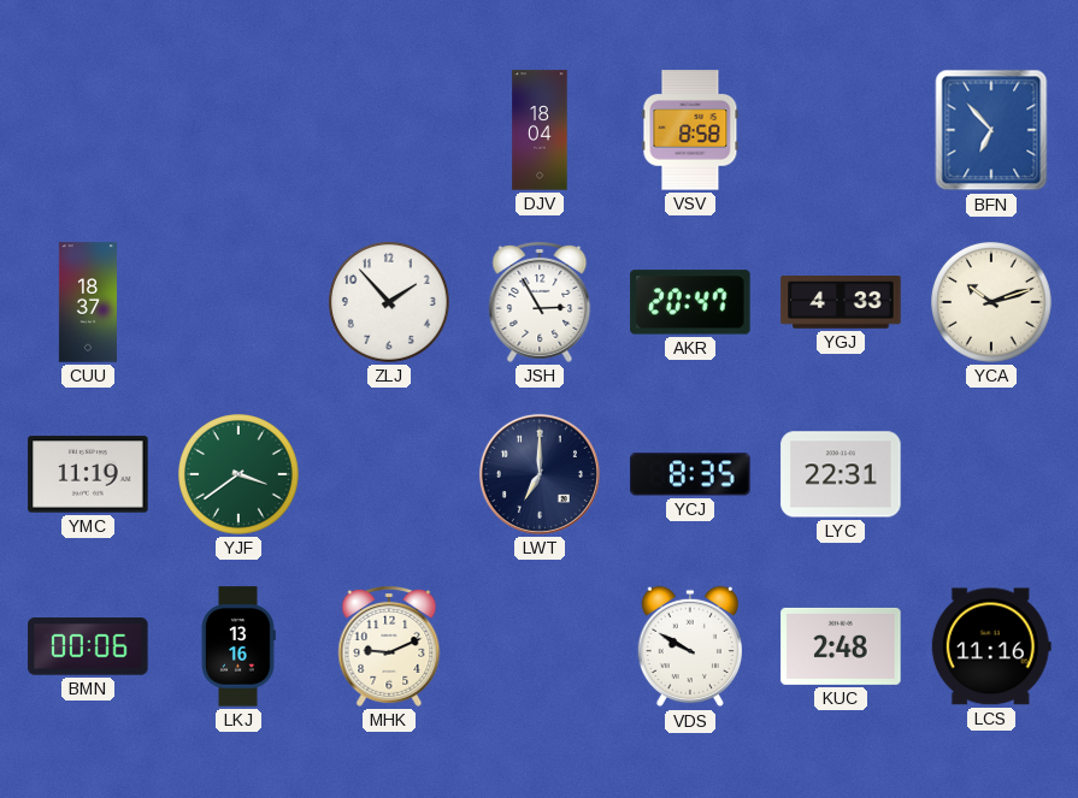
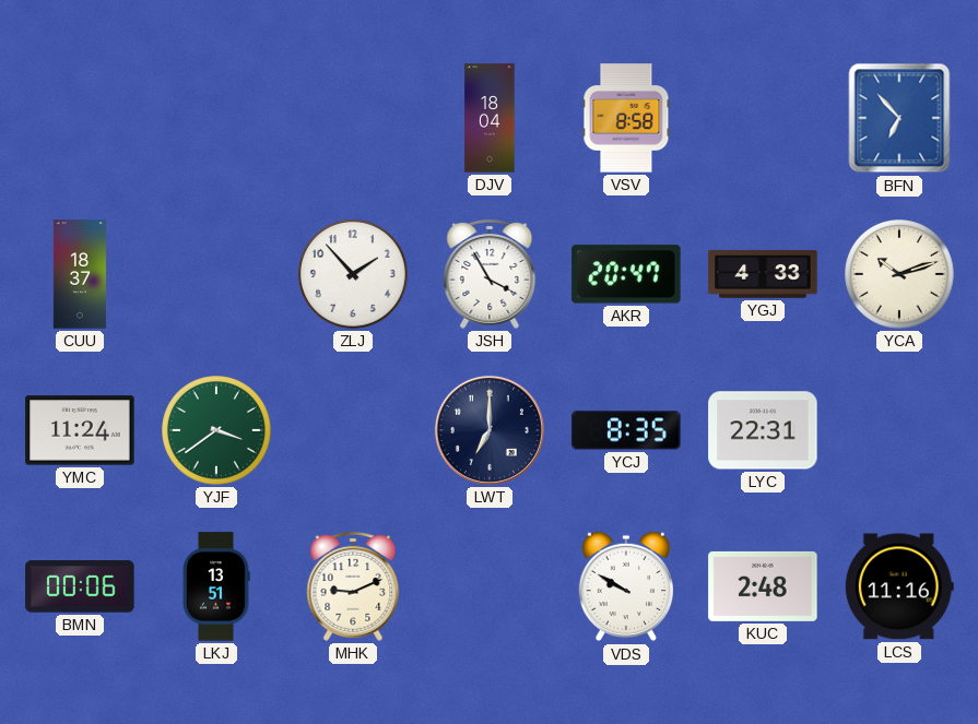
JSH: 2:55 -> 3:55 (490, 274)
YMC: 11:19 -> 11:24 (80, 430)
LKJ: 13:16 -> 13:51 (216, 586)
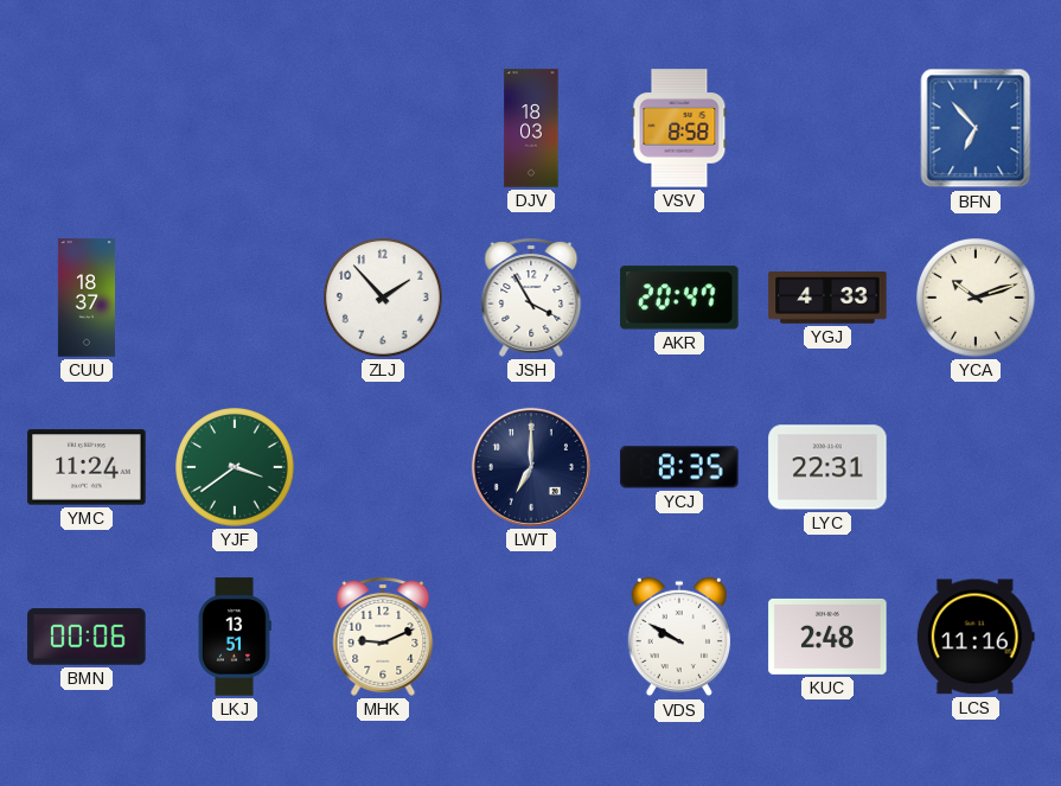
DJV: 18:04 -> 18:03 (531, 128)
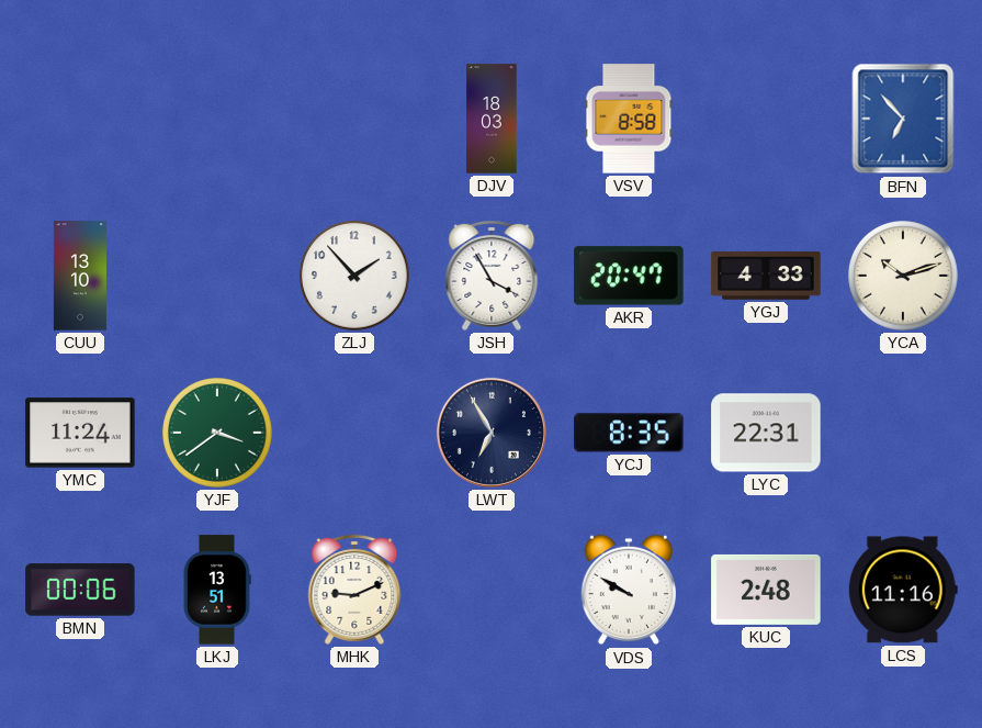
CUU: 18:37 -> 13:10 (80, 276)
LWT: 7:00 -> 6:55 (492, 433)
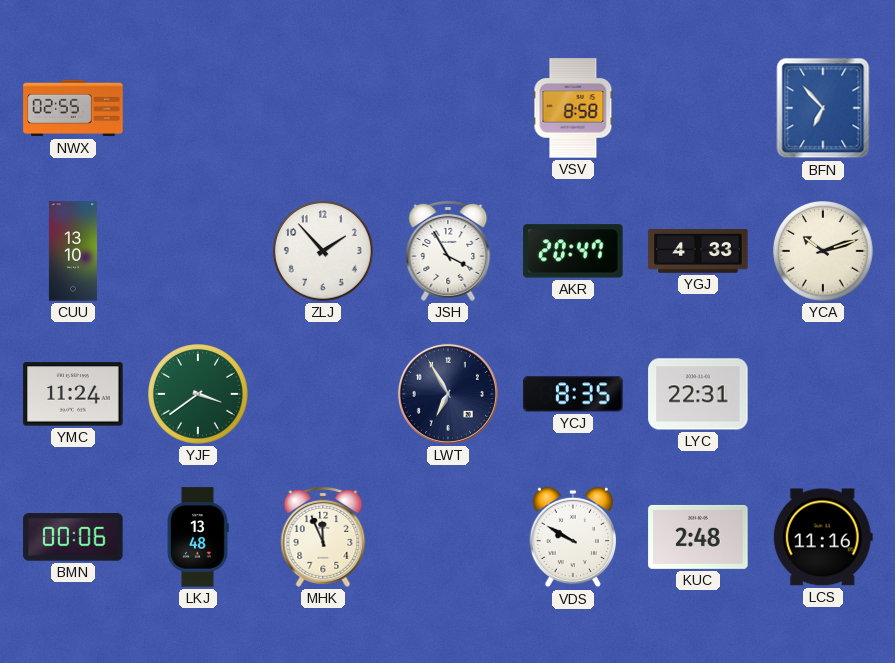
NWX: none -> 02:55 (73, 108)
DJV: 18:03 -> none (492, 119)
LKJ: 13:51 -> 13:48 (198, 537)
MHK: 9:11 -> 11:56 (323, 537)
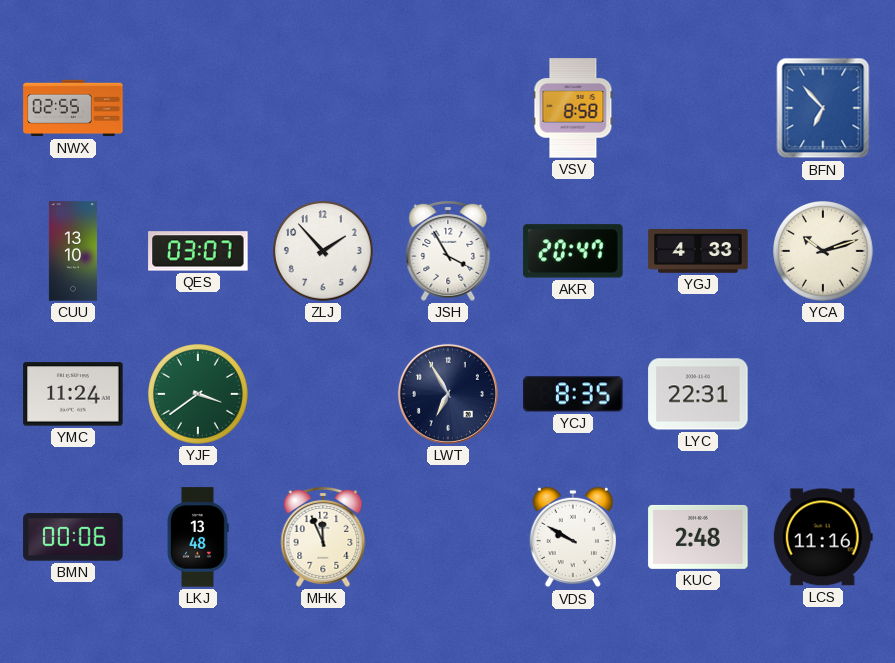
QES: none -> 03:07 (198, 251)
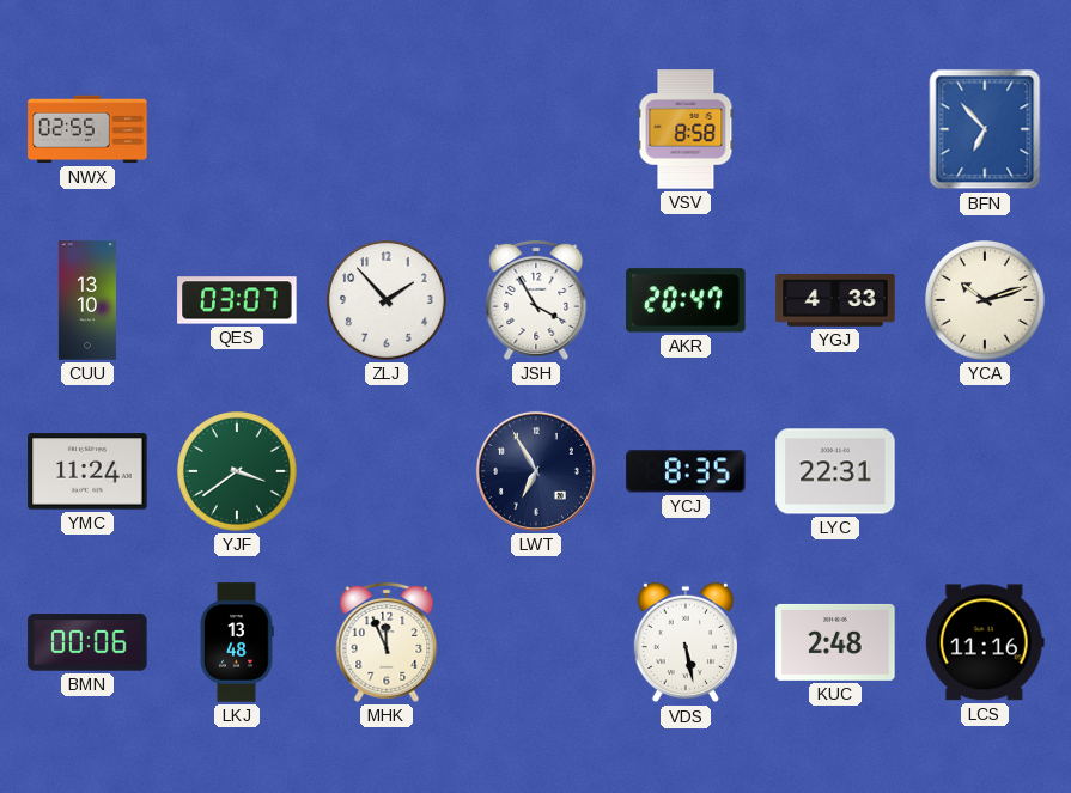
VDS: 9:50 -> 5:28 (684, 642)
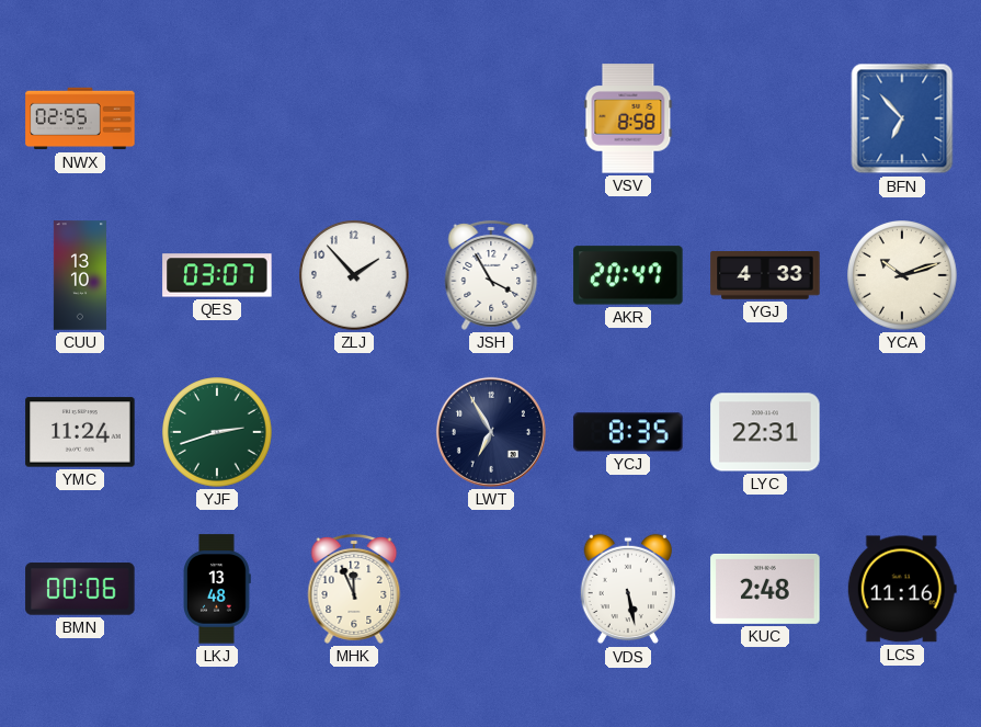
YJF: 3:39 -> 2:42 (218, 433)
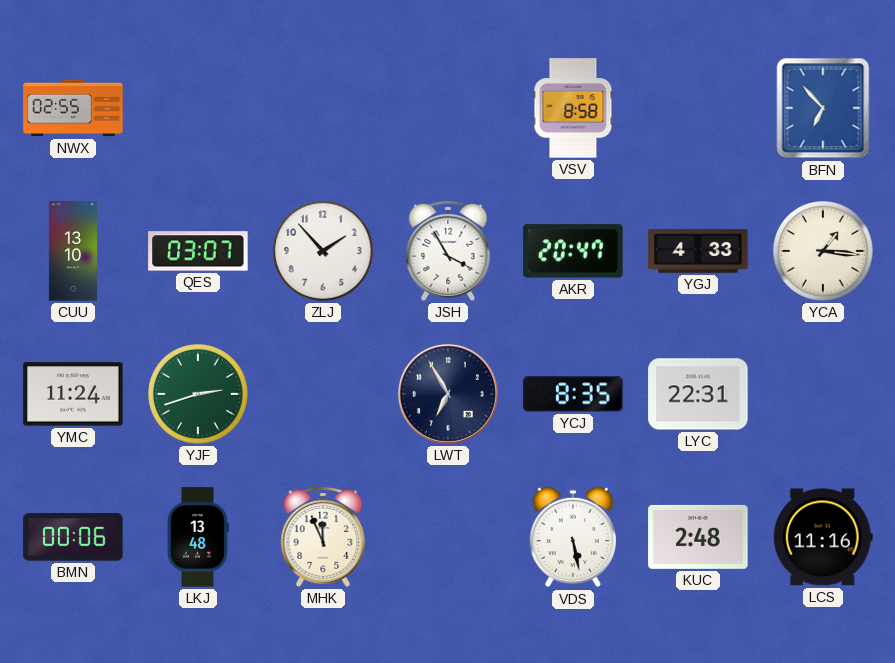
YCA: 10:12 -> 1:16 (824, 252)
